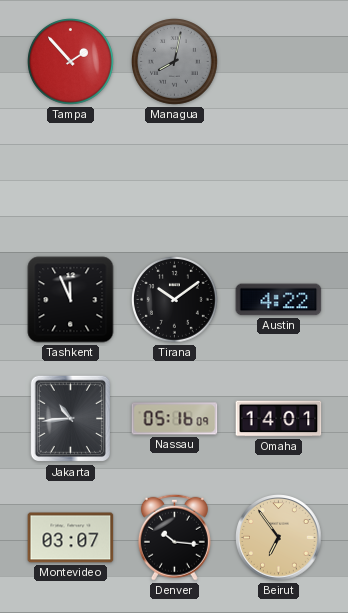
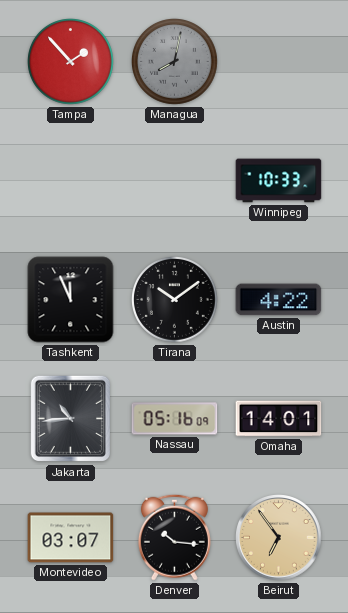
Winnipeg: none -> 10:33 (279, 181)
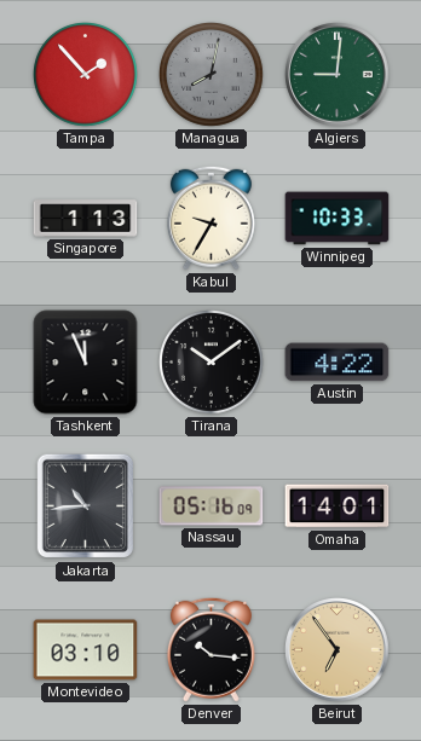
Algiers: none -> 9:01 (338, 75)
Singapore: none -> 1:13 (86, 219)
Kabul: none -> 9:35 (211, 218)
Montevideo: 03:07 -> 03:10 (86, 650)
